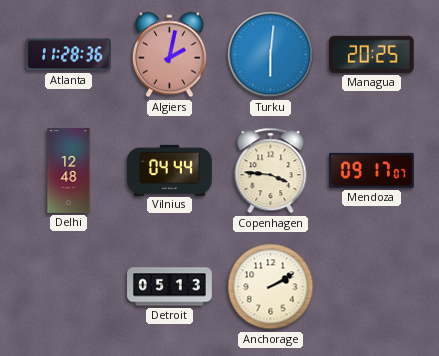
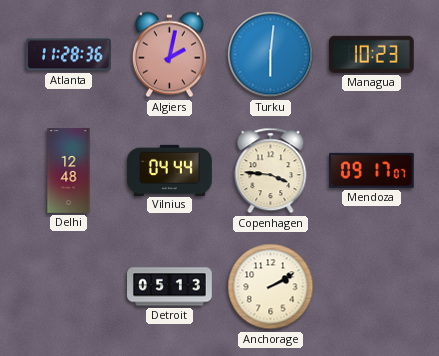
Managua: 20:25 -> 10:23 (371, 54)
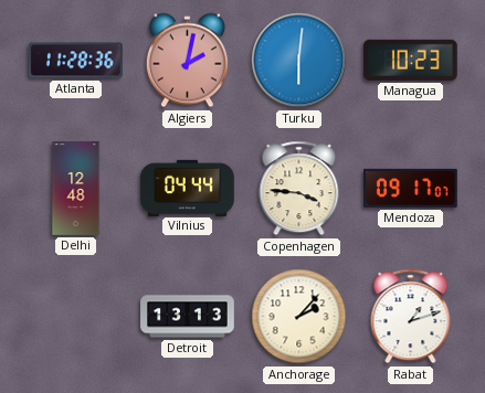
Detroit: 05:13 -> 13:13 (188, 317)
Anchorage: 2:10 -> 2:07 (299, 317)
Rabat: none -> 1:12 (411, 317)
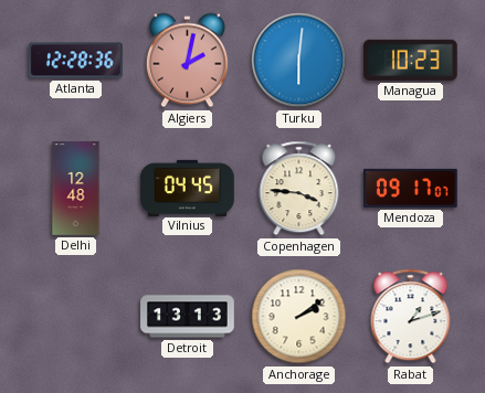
Atlanta: 11:28 -> 12:28 (76, 61)
Vilnius: 04:44 -> 04:45 (188, 188)
Anchorage: 2:07 -> 2:09 (299, 317)
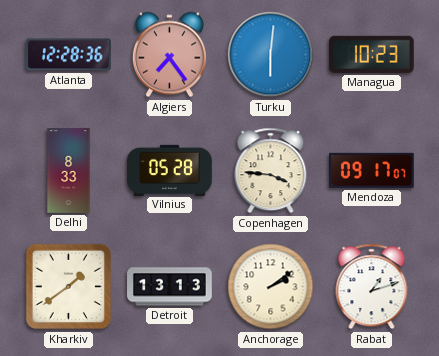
Algiers: 2:02 -> 7:24 (169, 55)
Delhi: 12:48 -> 8:33 (69, 171)
Vilnius: 04:45 -> 05:28 (170, 170)
Kharkiv: none -> 1:39 (69, 287)
